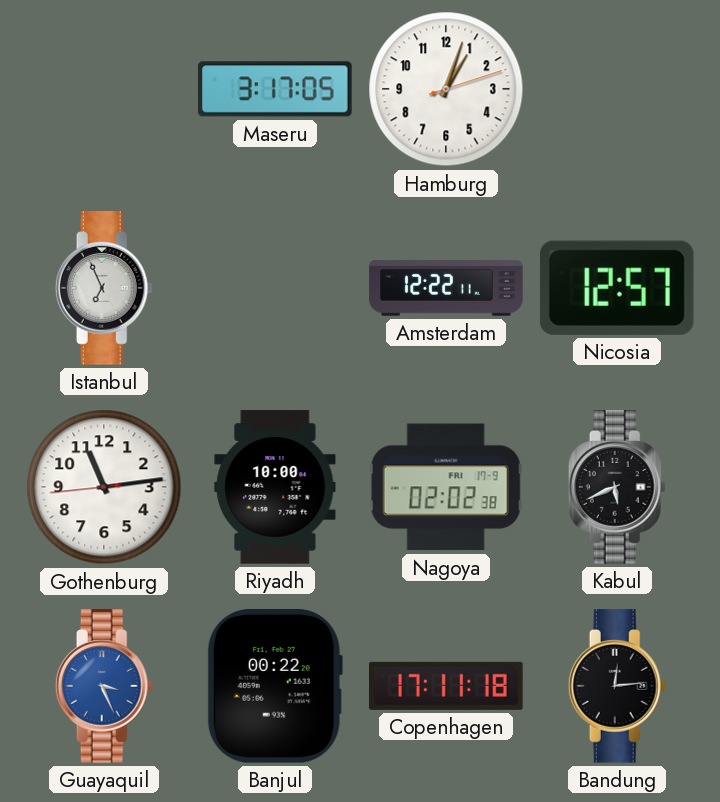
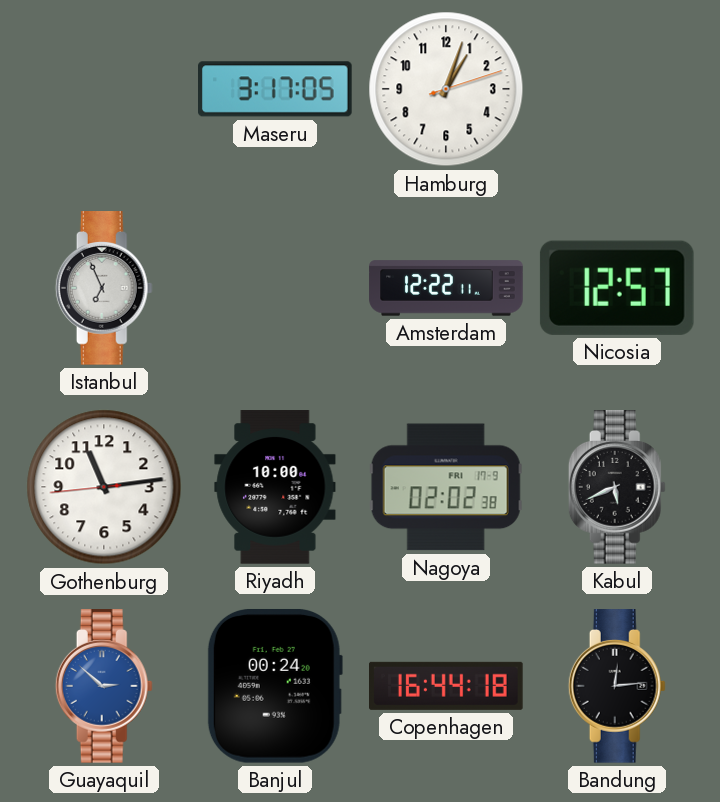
Guayaquil: 3:26 -> 2:52 (104, 686)
Banjul: 00:22 -> 00:24 (275, 686)
Copenhagen: 17:11 -> 16:44 (447, 686)
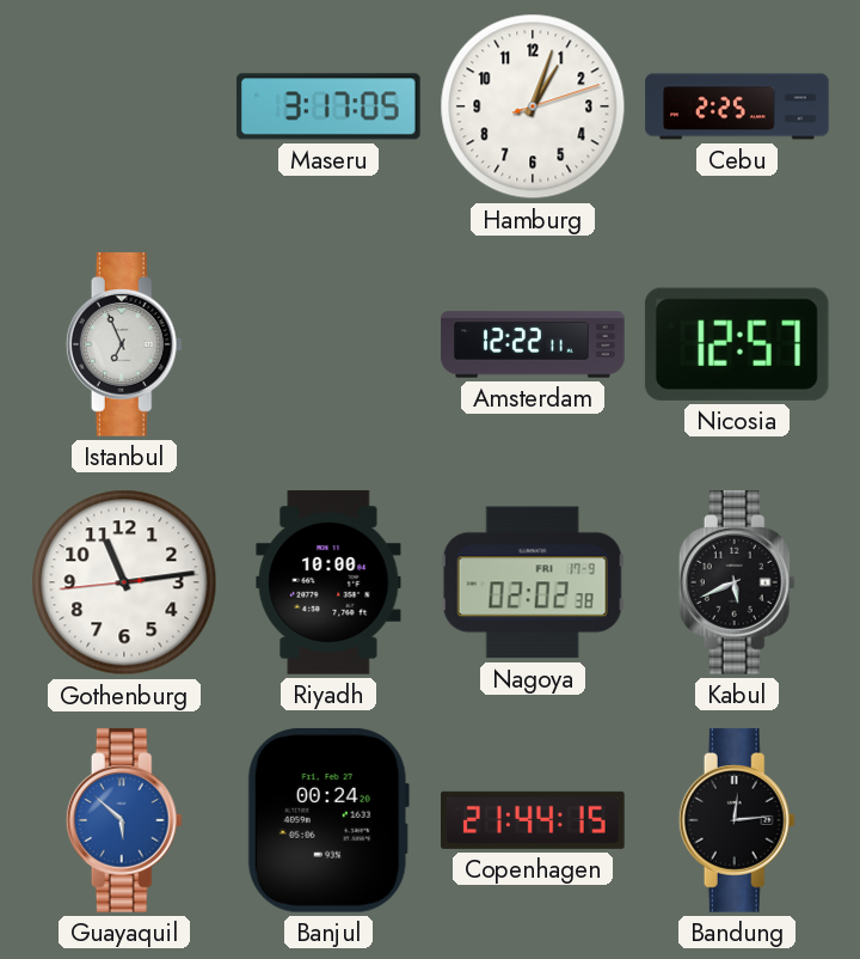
Cebu: none -> 2:25 (737, 106)
Guayaquil: 2:52 -> 5:52 (124, 820)
Copenhagen: 16:44 -> 21:44 (534, 820)
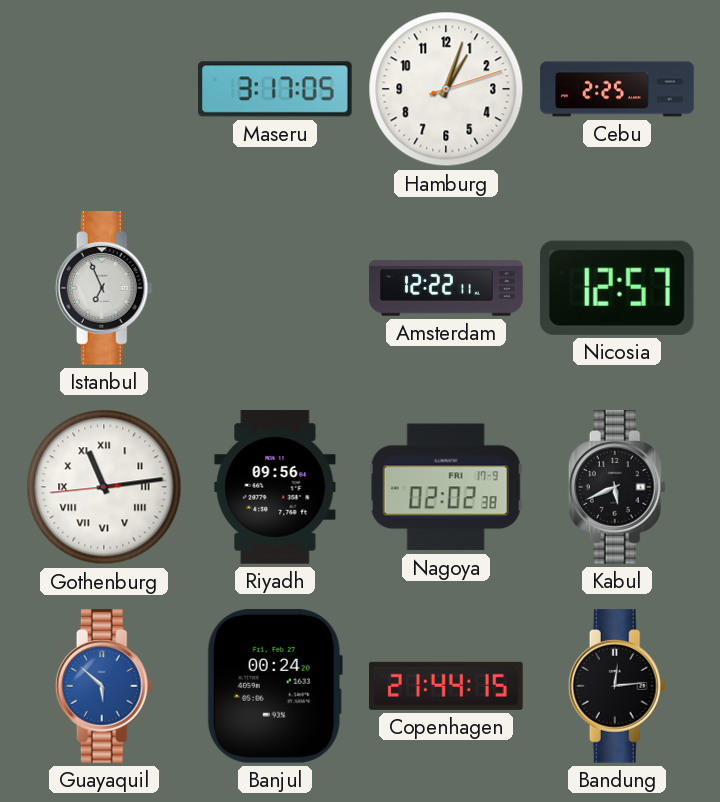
Gothenburg numerals: Arabic -> Roman (104, 487)
Riyadh: 10:00 -> 09:56 (275, 487)
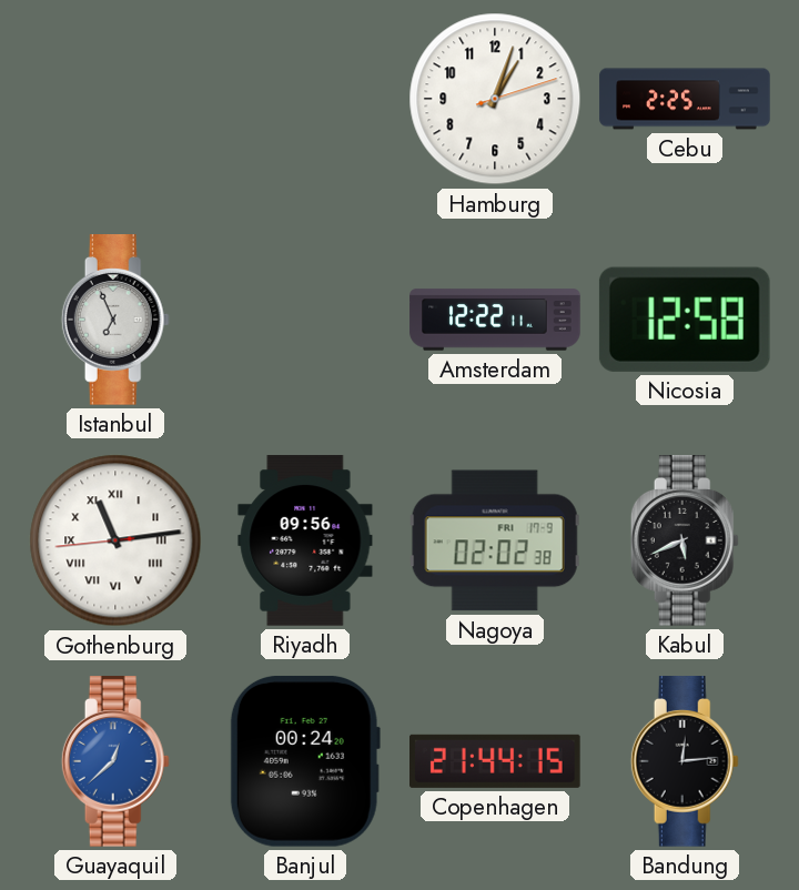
Maseru: 3:17 -> none (276, 89)
Nicosia: 12:57 -> 12:58 (685, 320)
Guayaquil: 5:52 -> 12:38 (115, 761)
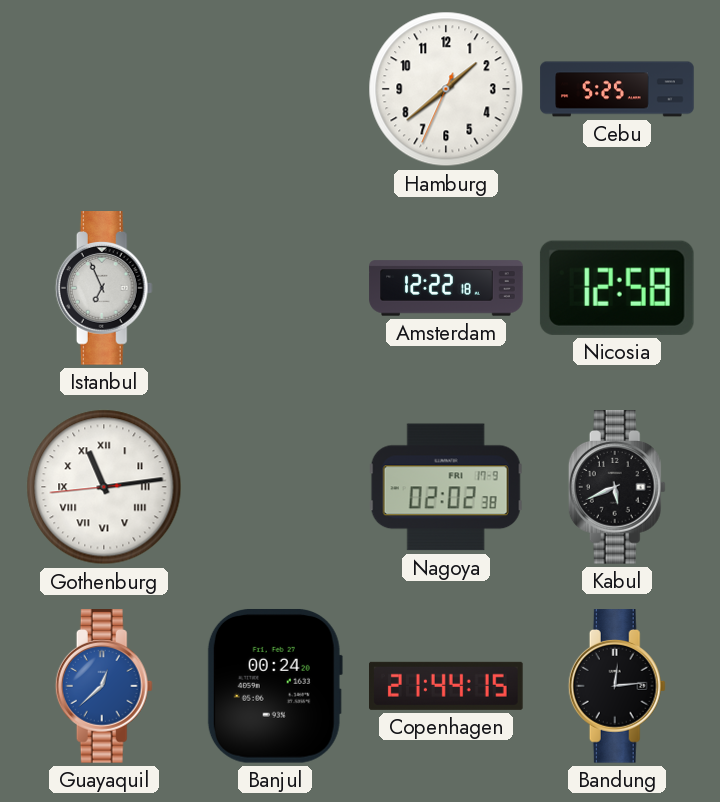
Hamburg: 1:03 -> 1:38 (446, 89)
Cebu: 2:25 -> 5:25 (617, 89)
Amsterdam: 12:22:11 -> 12:22:18 (446, 288)
Riyadh: 09:56 -> none (305, 540)
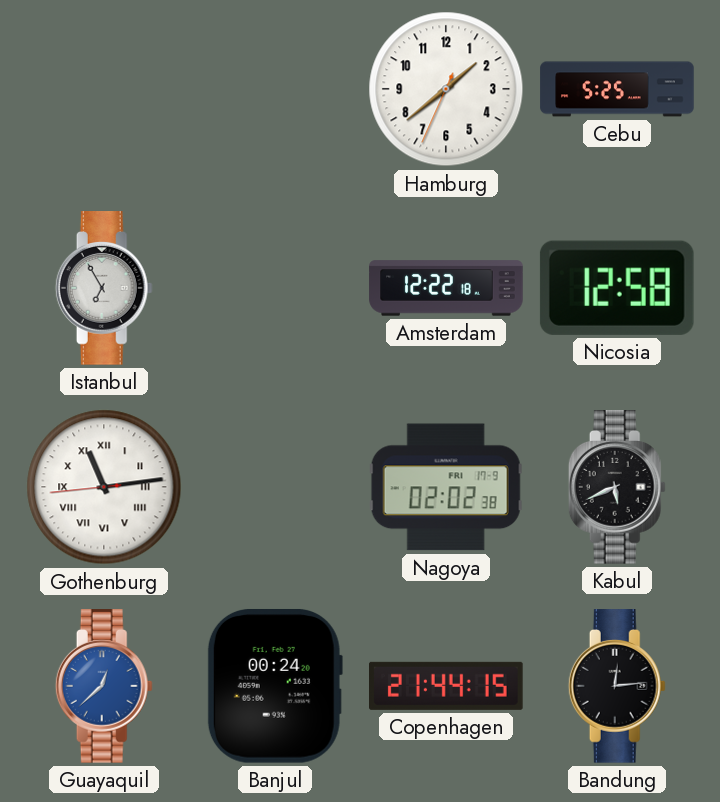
Istanbul: 6:56 -> 6:55 (104, 288)
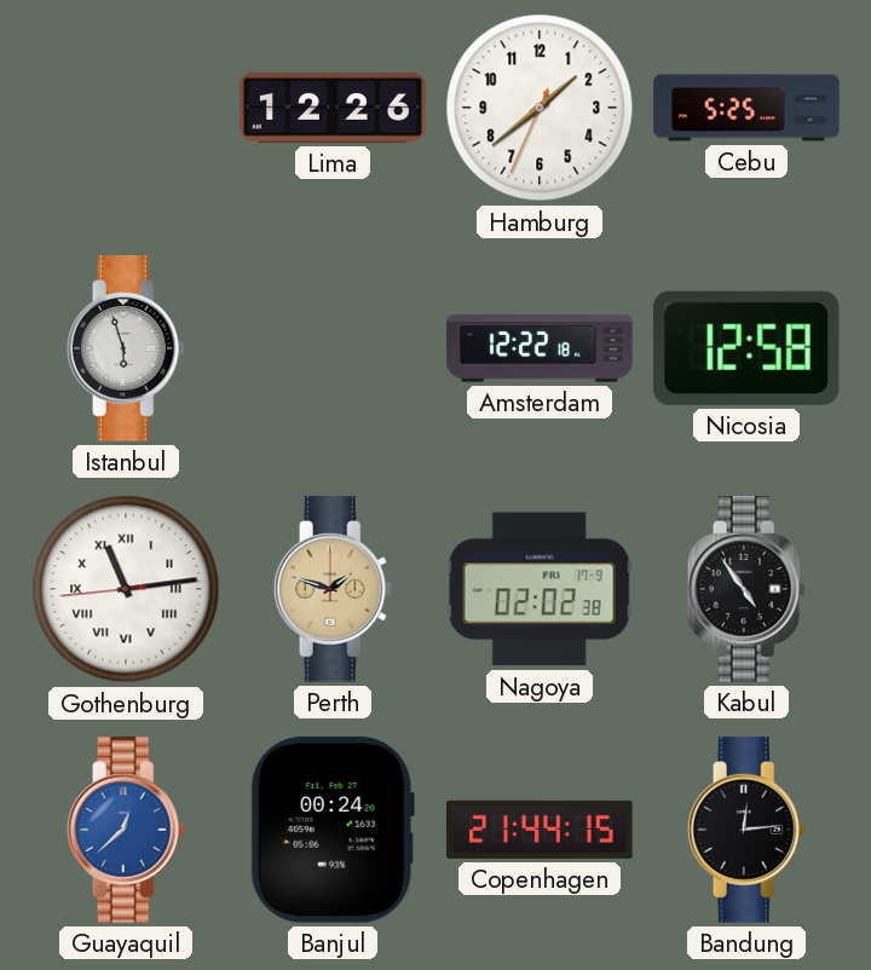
Lima: none -> 12:26 (333, 108)
Istanbul: 6:55 -> 5:57 (126, 348)
Perth: none -> 1:48 (333, 589)
Kabul: 5:41 -> 4:54 (746, 589)
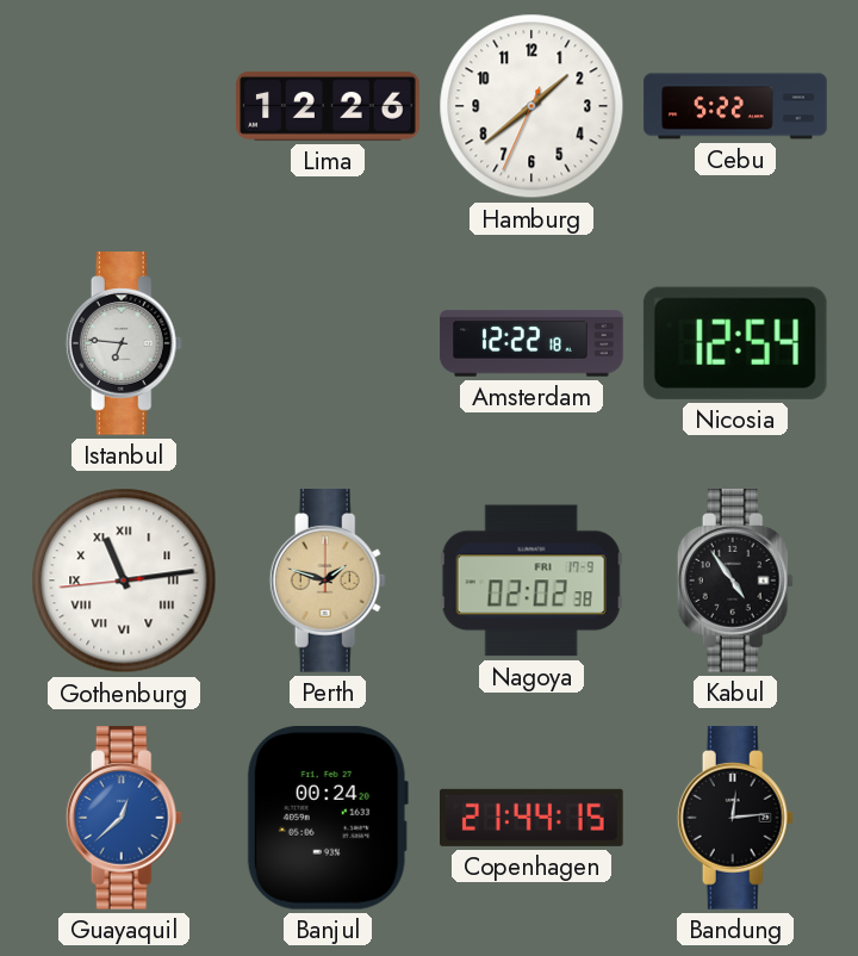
Cebu: 5:25 -> 5:22 (735, 106)
Istanbul: 5:57 -> 6:46 (124, 343)
Nicosia: 12:58 -> 12:54 (735, 343)
